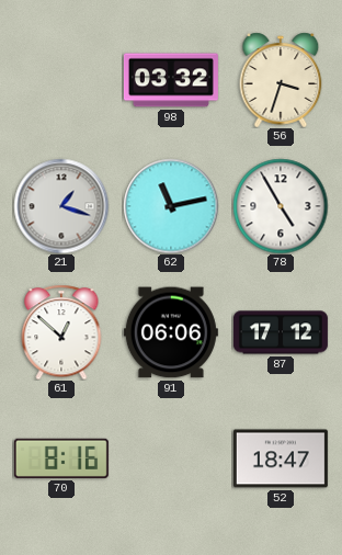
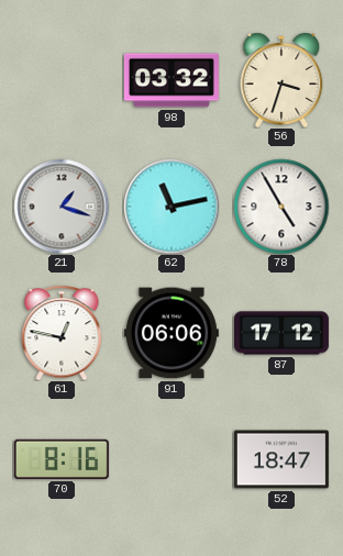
61: 12:52 -> 12:47 (62, 333)
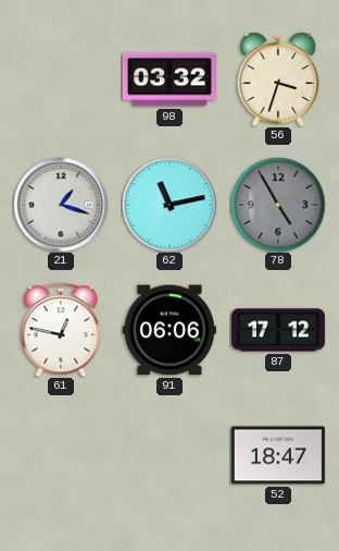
78 dial: white -> grey (278, 205)
70: 8:16 -> none (62, 459)
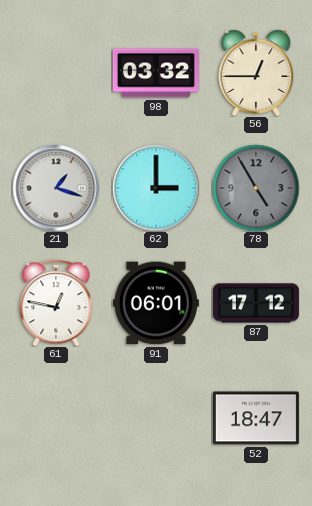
56: 3:33 -> 12:45 (256, 73)
62: 11:13 -> 3:00 (156, 188)
91: 06:06 -> 06:01 (156, 303)
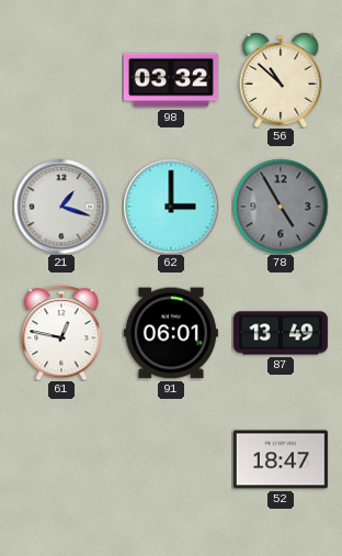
56: 12:45 -> 10:52 (281, 80)
87: 17:12 -> 13:49 (281, 333)
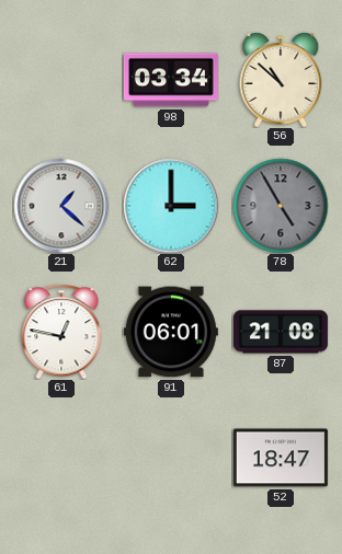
98: 03:32 -> 03:34 (171, 80)
21: 1:18 -> 1:22 (61, 206)
87: 13:49 -> 21:08 (281, 332)
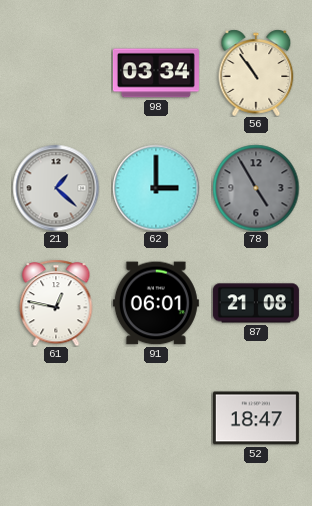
56: 10:52 -> 10:54 (256, 73)
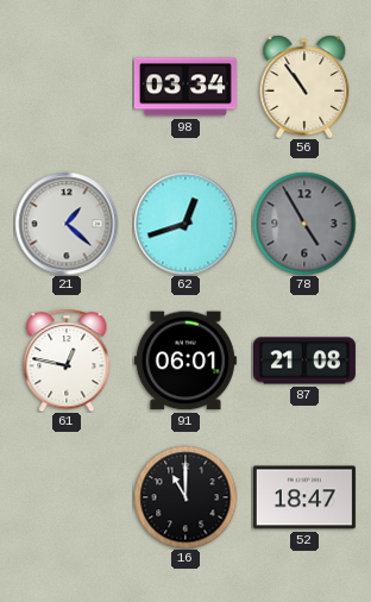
62: 3:00 -> 12:42 (185, 224)
16: none -> 11:00 (185, 497)
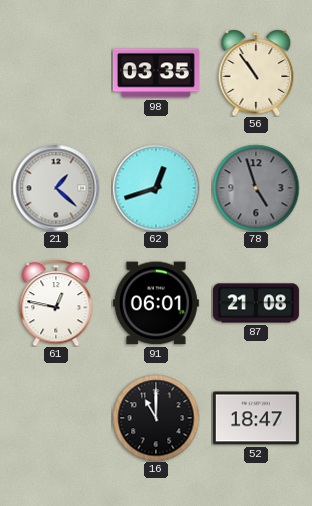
98: 03:34 -> 03:35 (156, 73)
78: 4:55 -> 4:57 (256, 188)
